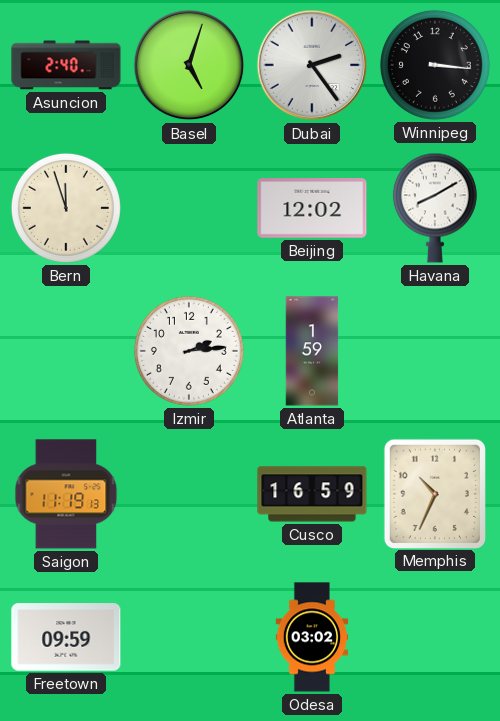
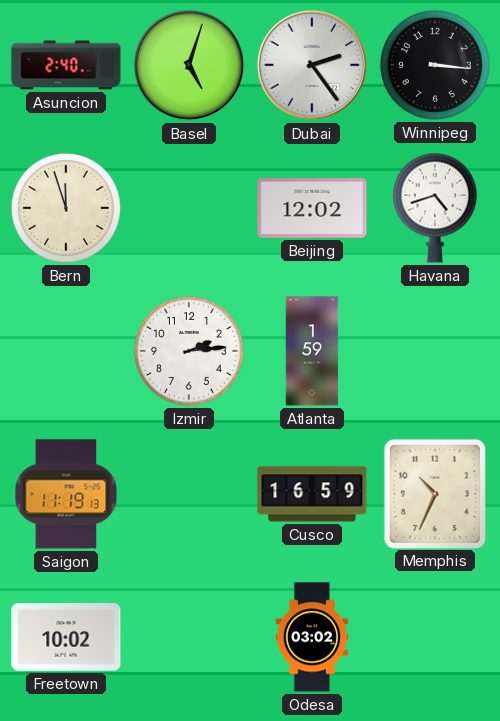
Havana: 8:10 -> 4:42 (435, 208)
Freetown: 09:59 -> 10:02 (66, 637)
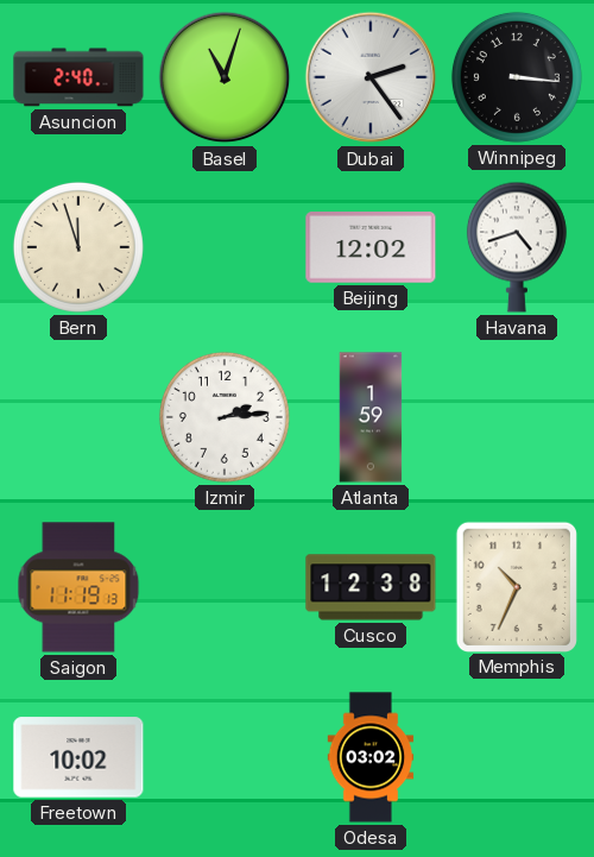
Basel: 5:03 -> 11:03 (225, 77)
Cusco: 16:59 -> 12:38 (371, 587)
